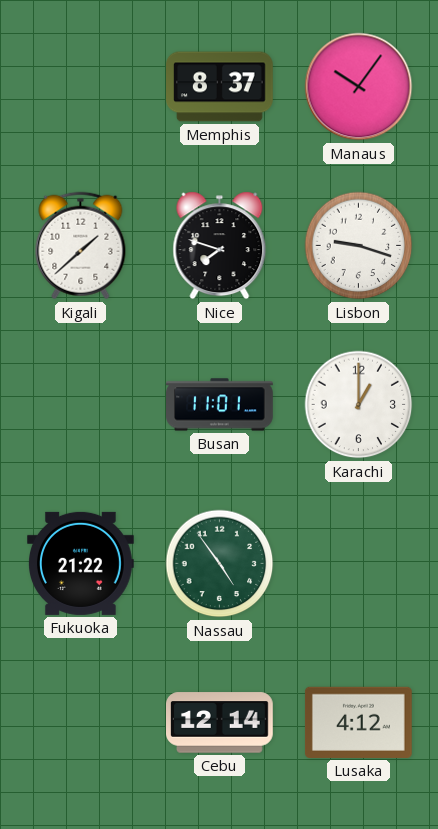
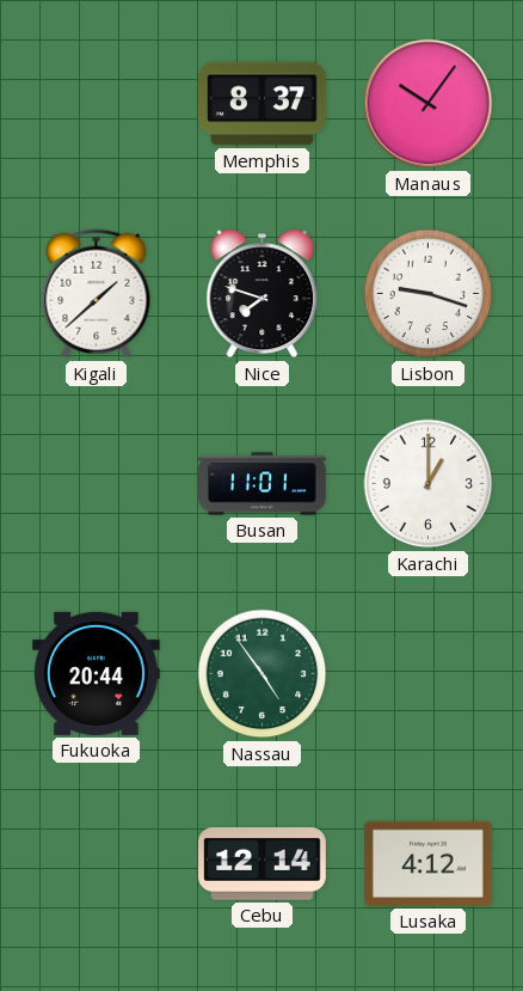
Fukuoka: 21:22 -> 20:44 (97, 673)
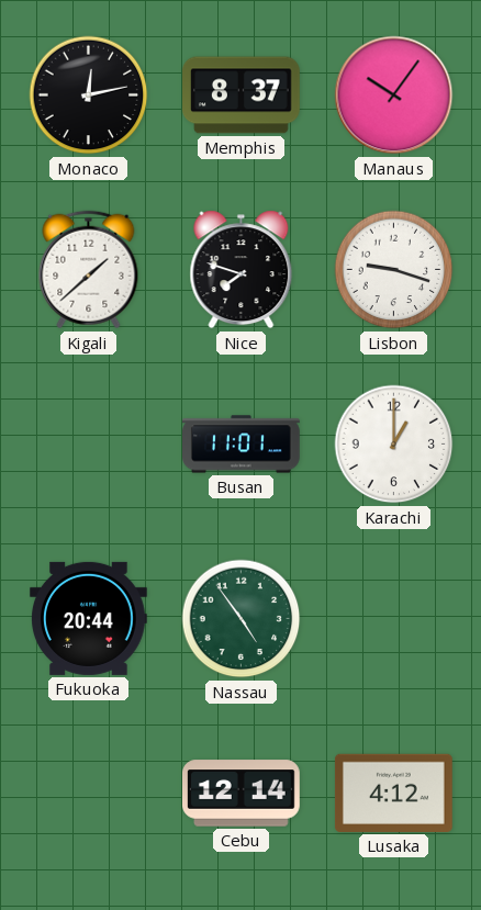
Monaco: none -> 12:13 (89, 96)
